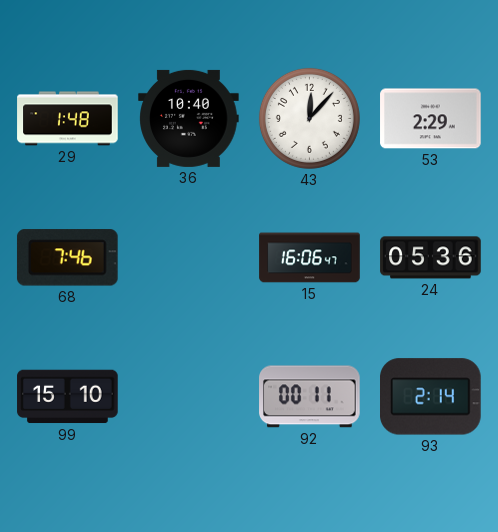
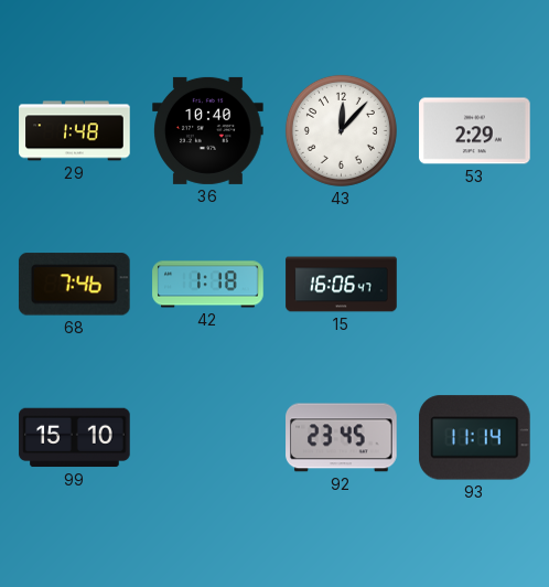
42: none -> 1:18 (208, 285)
24: 05:36 -> none (431, 258)
92: 00:11 -> 23:45 (342, 438)
93: 2:14 -> 11:14 (475, 438)
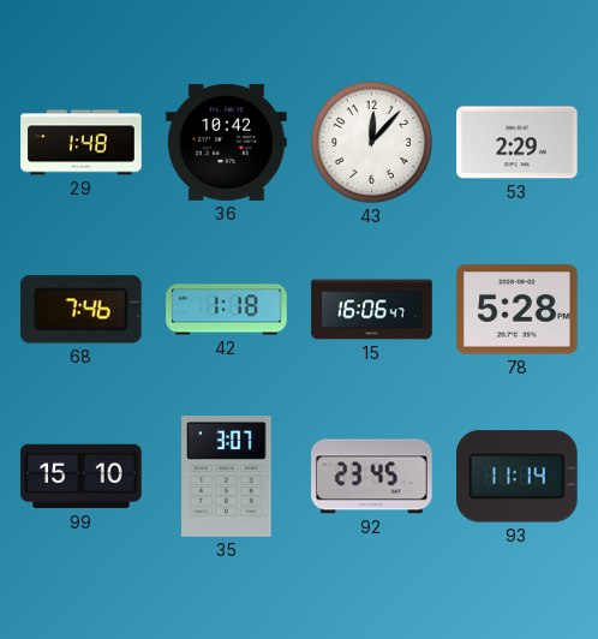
36: 10:40 -> 10:42 (227, 142)
78: none -> 5:28 (518, 310)
35: none -> 3:07 (227, 477)
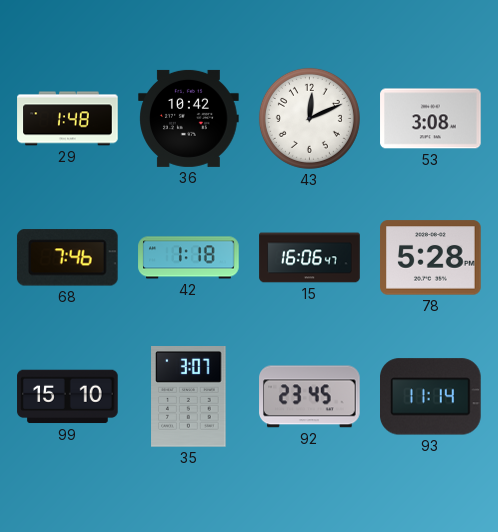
43: 12:07 -> 12:11 (309, 118)
53: 2:29 -> 3:08 (431, 119)
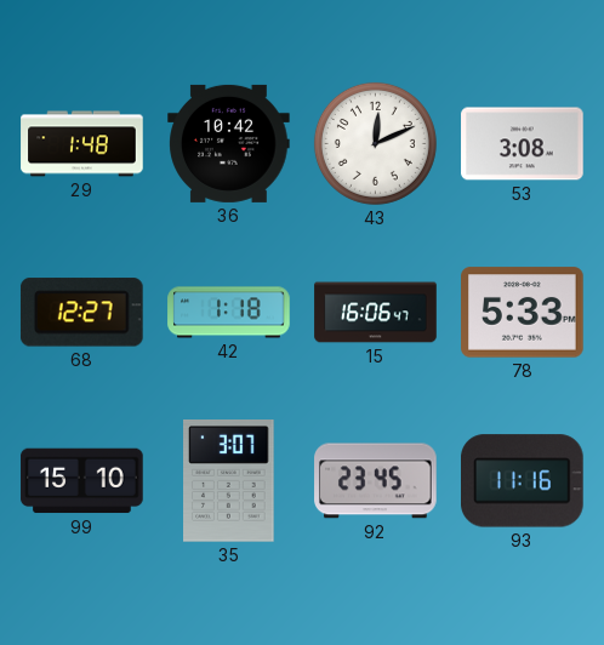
68: 7:46 -> 12:27 (81, 313)
78: 5:28 -> 5:33 (523, 313)
93: 11:14 -> 11:16 (523, 481)
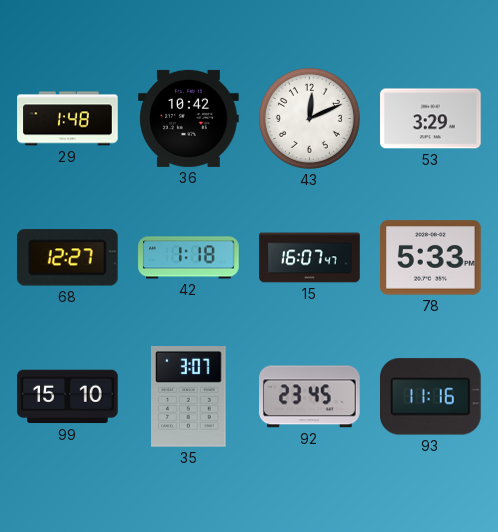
53: 3:08 -> 3:29 (431, 119)
15: 16:06 -> 16:07 (310, 258)
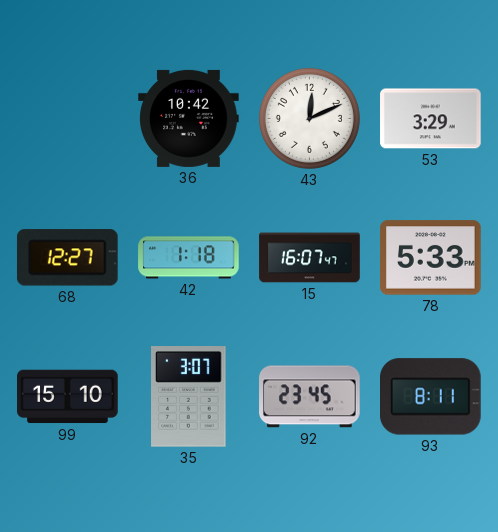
29: 1:48 -> none (68, 119)
93: 11:16 -> 8:11 (431, 397)
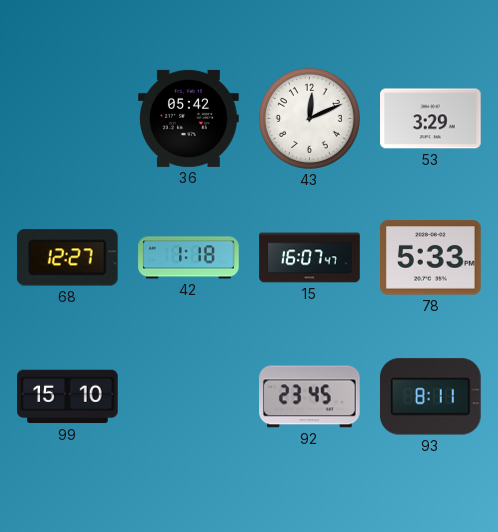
36: 10:42 -> 05:42 (189, 118)
35: 3:07 -> none (189, 397)
